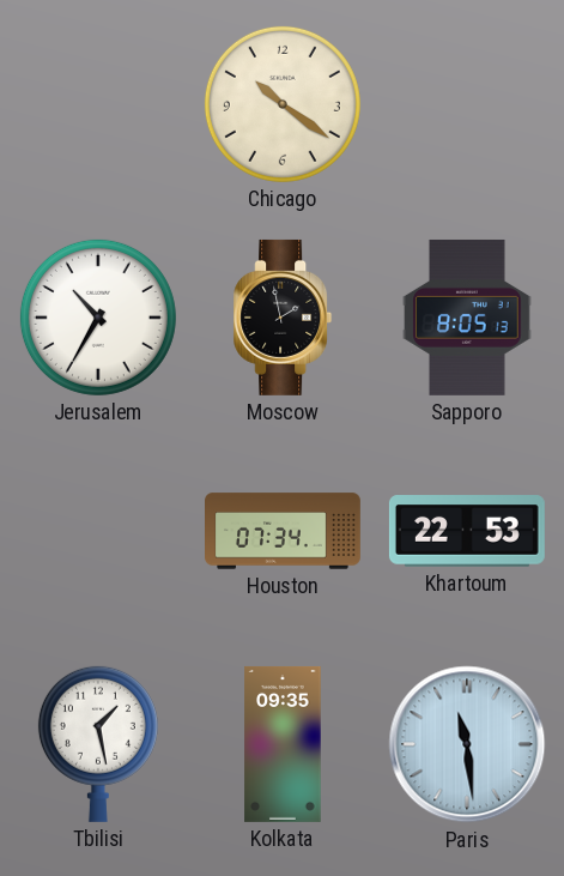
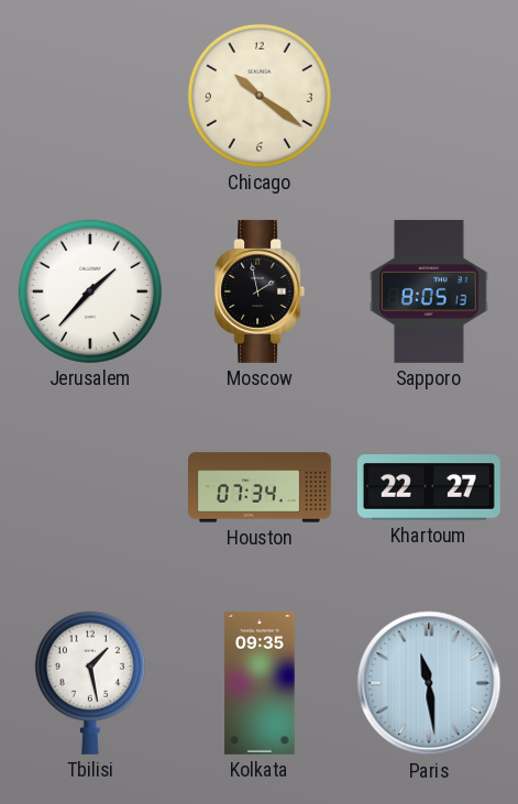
Jerusalem: 10:35 -> 1:37 (90, 291)
Khartoum: 22:53 -> 22:27 (429, 487)
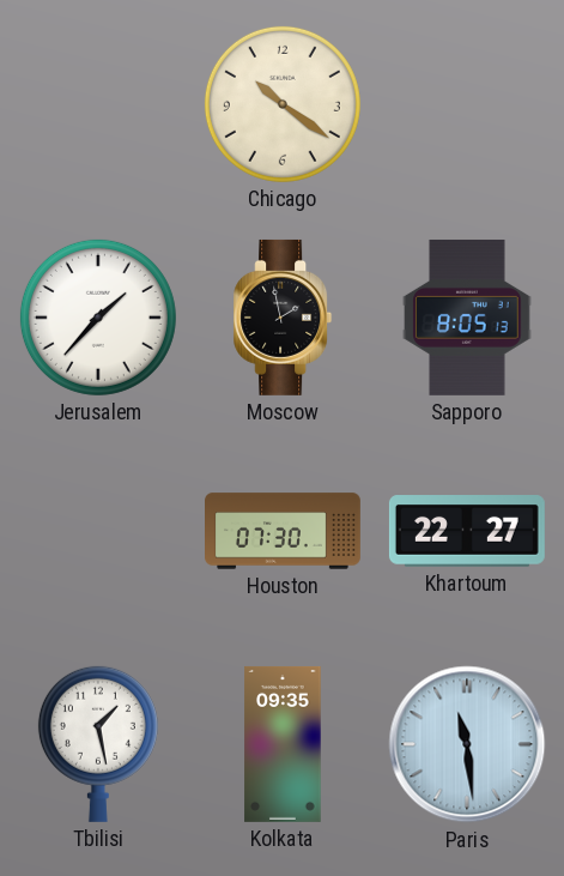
Houston: 07:34 -> 07:30 (284, 531)
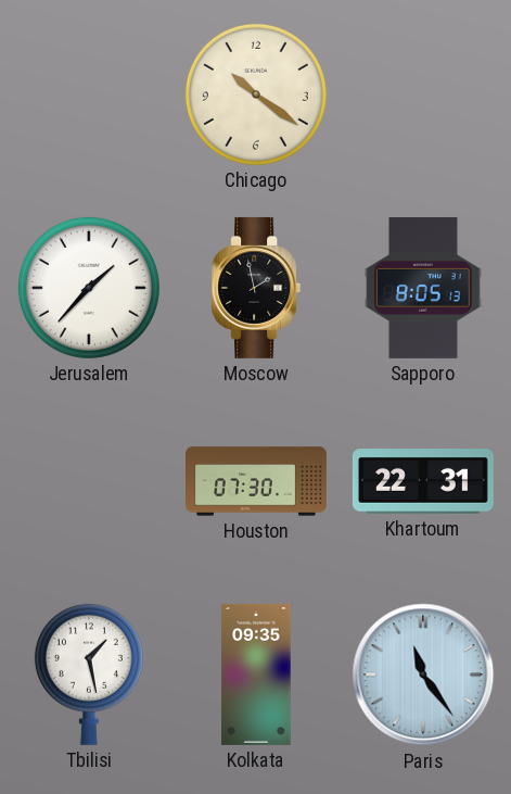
Khartoum: 22:27 -> 22:31 (423, 481)
Paris: 11:29 -> 11:24 (423, 675)
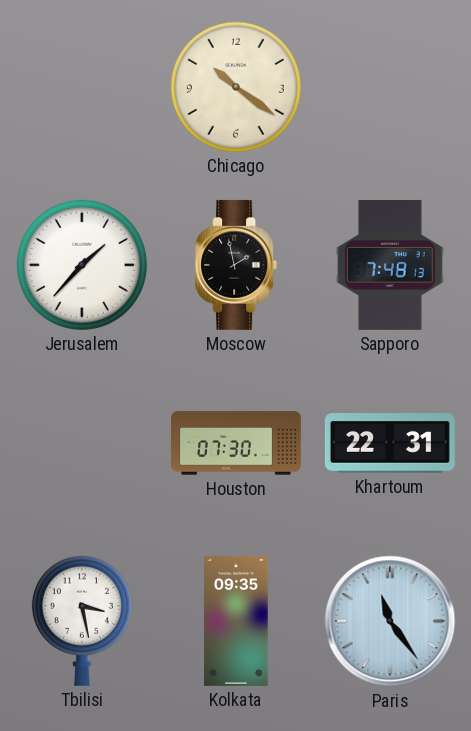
Sapporo: 8:05 -> 7:48 (390, 265)
Tbilisi: 1:28 -> 3:28 (82, 621)
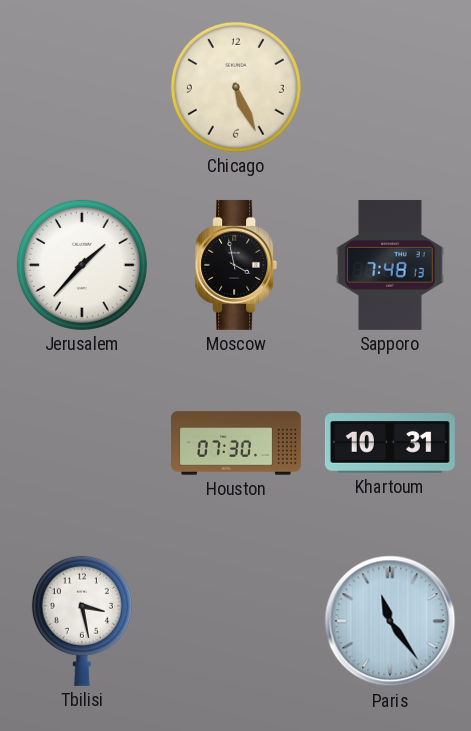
Chicago: 10:21 -> 5:26 (236, 87)
Moscow: 1:58 -> 3:58 (236, 265)
Khartoum: 22:31 -> 10:31 (390, 443)
Kolkata: 09:35 -> none (236, 621)
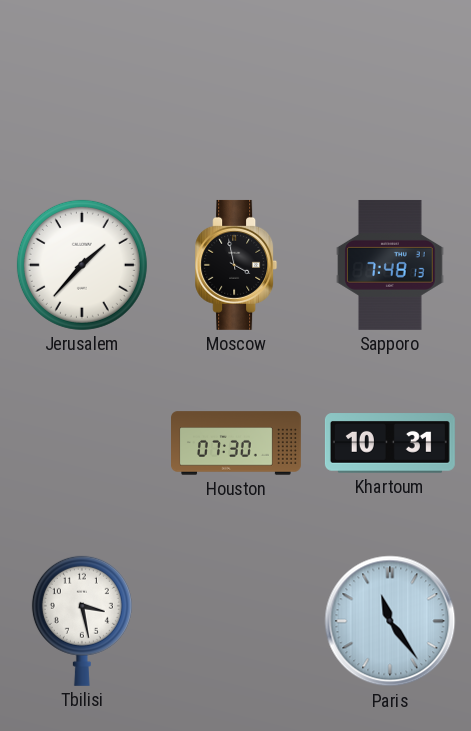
Chicago: 5:26 -> none (236, 87)
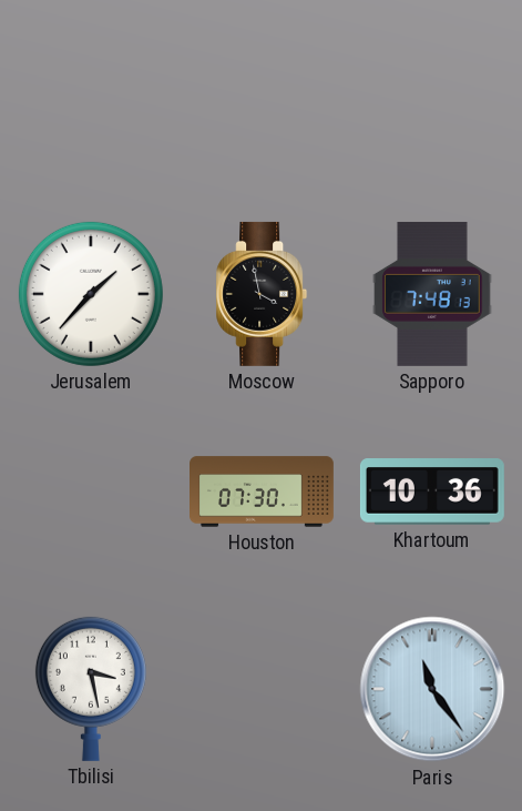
Khartoum: 10:31 -> 10:36 (432, 491)
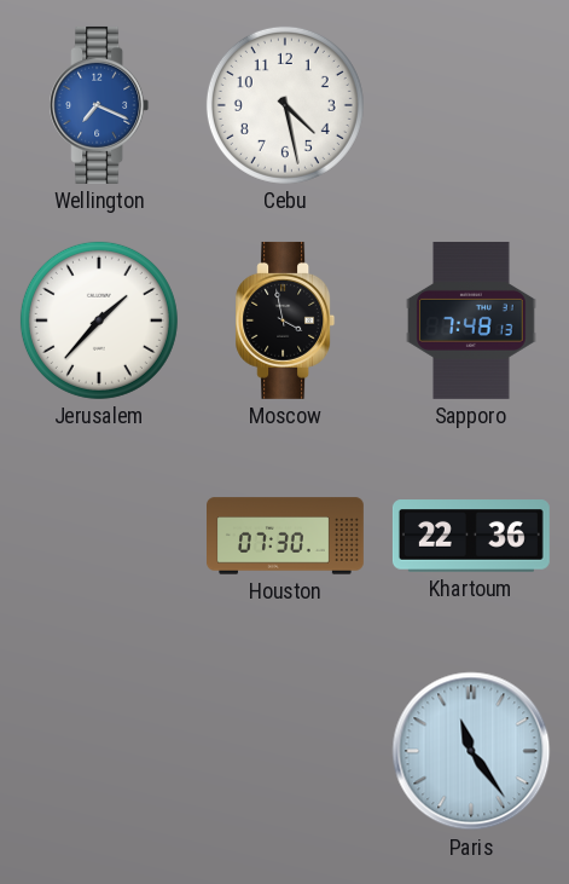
Wellington: none -> 7:19 (99, 105)
Cebu: none -> 4:28 (285, 105)
Khartoum: 10:36 -> 22:36 (471, 536)
Tbilisi: 3:28 -> none (91, 689)
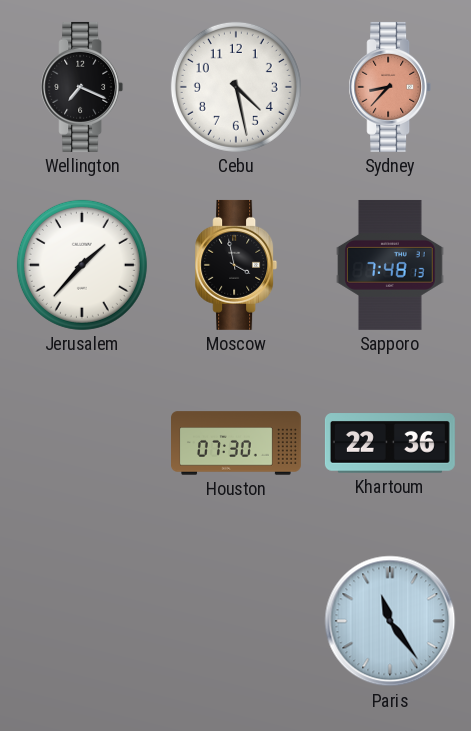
Wellington dial: blue -> black (82, 87)
Sydney: none -> 8:37 (390, 87)
